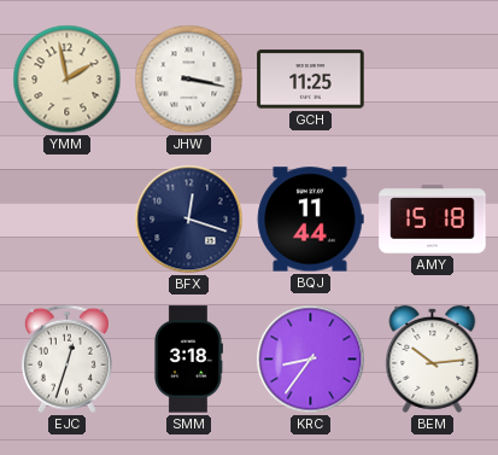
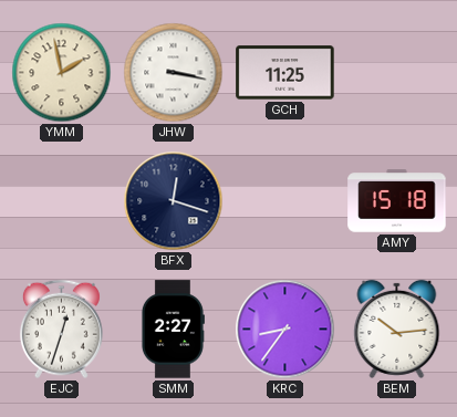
BQJ: 11:44 -> none (310, 220)
SMM: 3:18 -> 2:27 (173, 330)
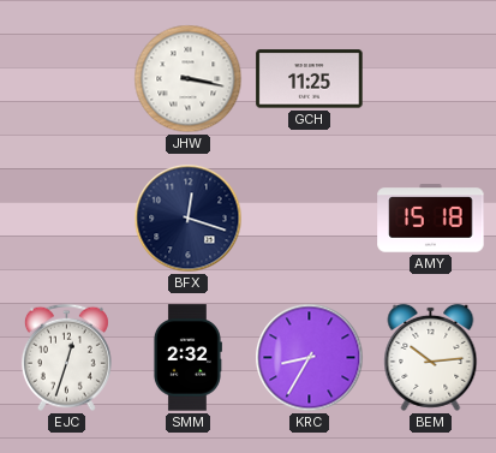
YMM: 1:58 -> none (62, 73)
SMM: 2:27 -> 2:32 (187, 358)
KRC: 8:36 -> 8:35 (310, 358)
